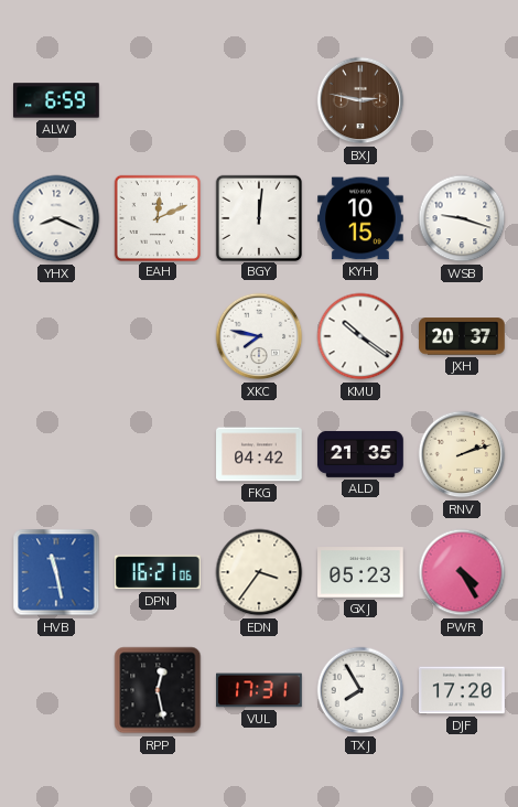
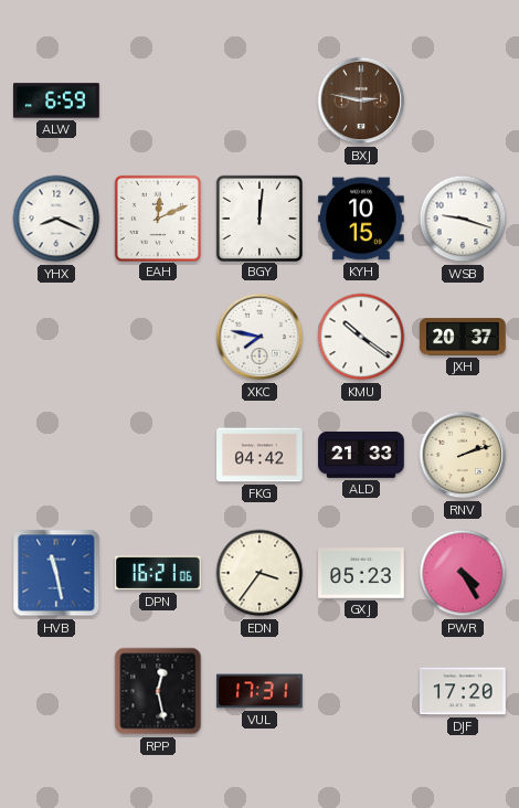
ALD: 21:35 -> 21:33 (361, 455)
TXJ: 7:55 -> none (360, 690)
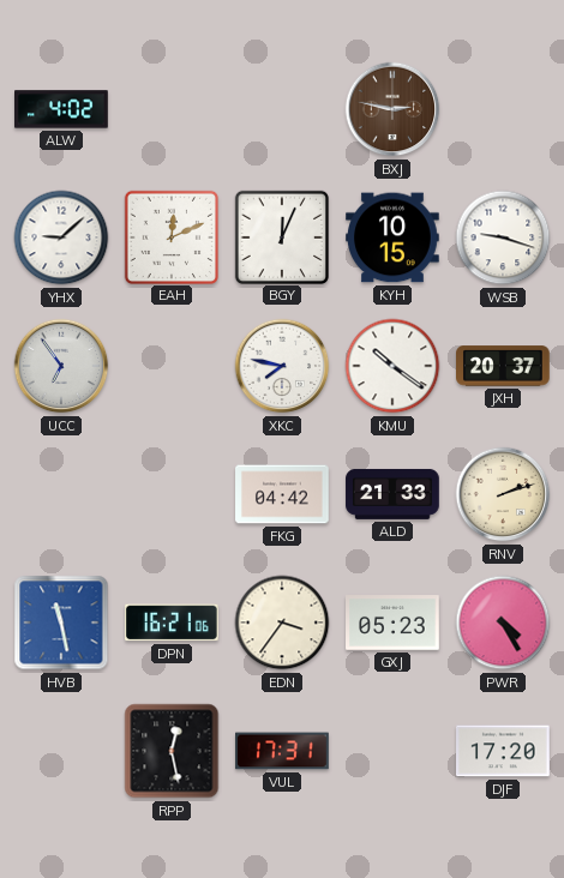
ALW: 6:59 -> 4:02 (62, 109)
YHX: 8:19 -> 9:08 (61, 237)
BGY: 12:01 -> 12:04 (281, 236)
UCC: none -> 6:54 (61, 366)
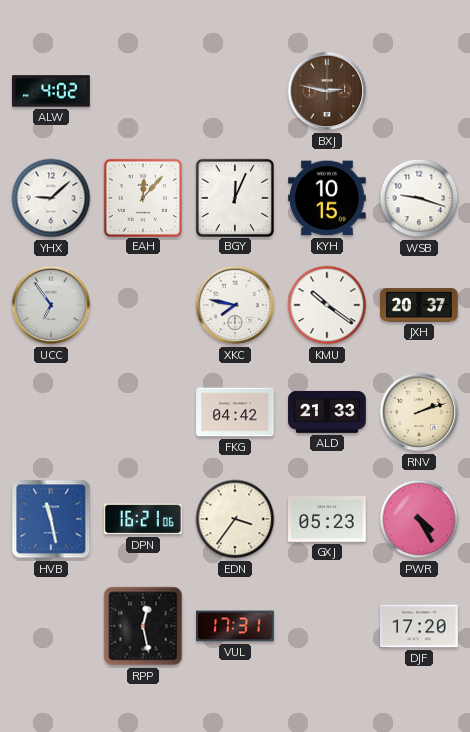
EAH: 12:11 -> 12:07 (142, 197)
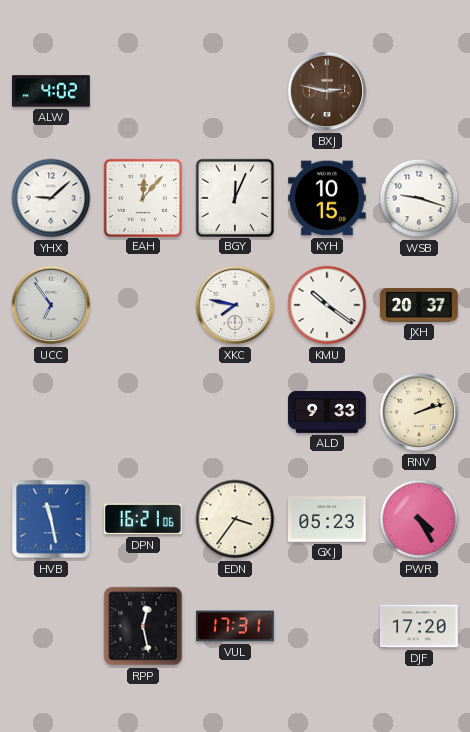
FKG: 04:42 -> none (235, 412)
ALD: 21:33 -> 9:33 (327, 412)
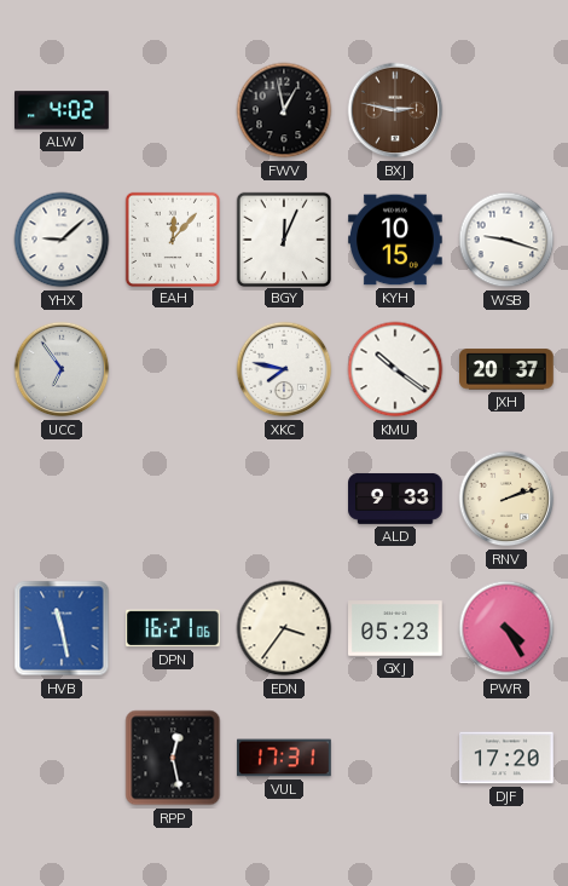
FWV: none -> 12:58 (284, 110)
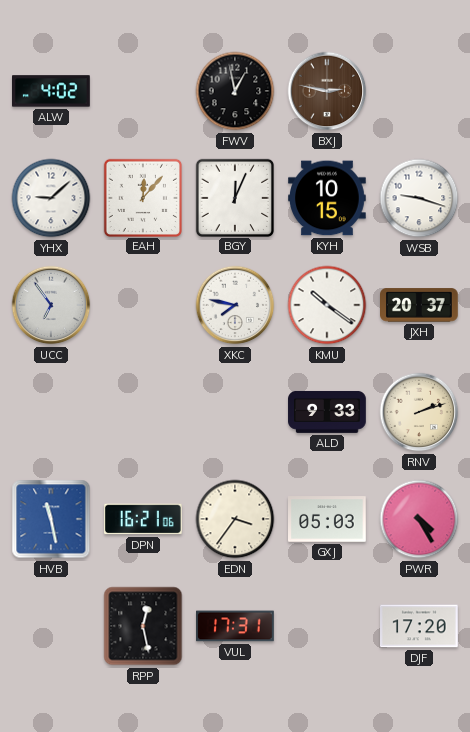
GXJ: 05:23 -> 05:03 (327, 519)
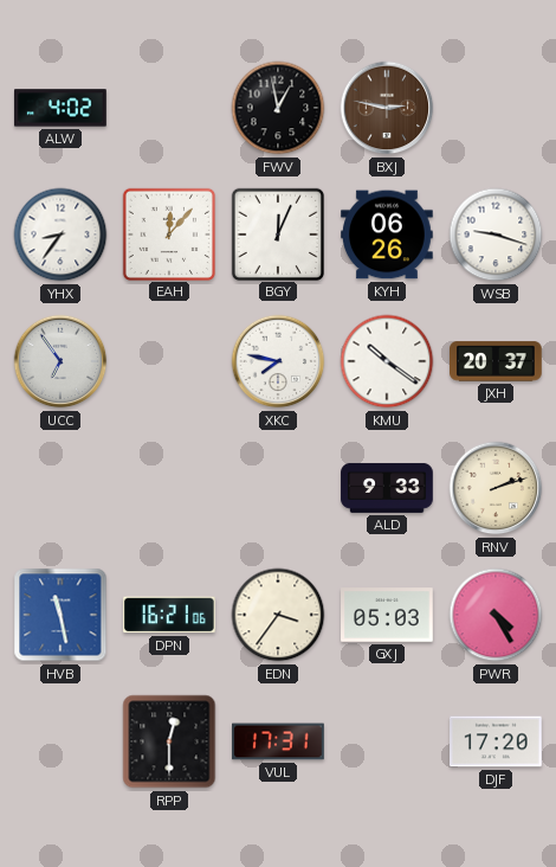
YHX: 9:08 -> 8:36 (60, 235)
KYH: 10:15 -> 06:26 (388, 235)
RPP: 12:28 -> 12:30 (169, 741)
